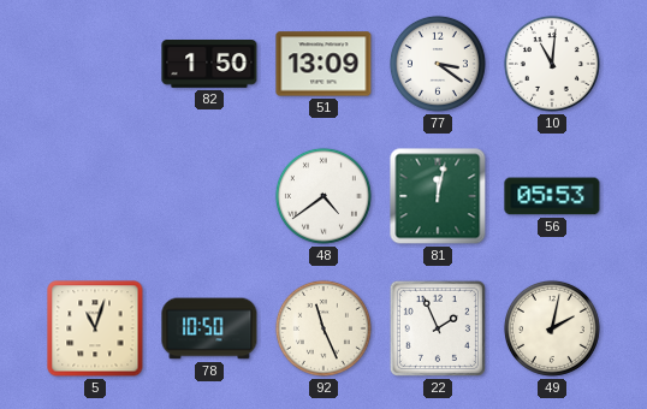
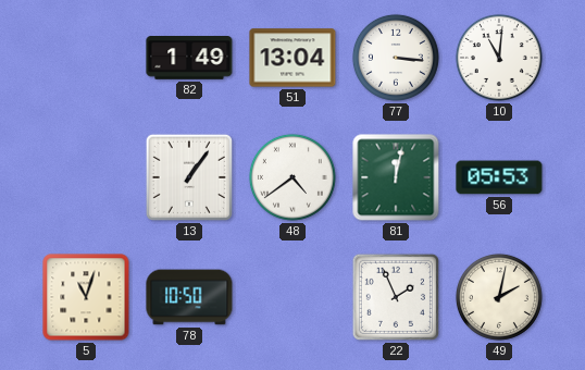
82: 1:50 -> 1:49 (189, 58)
51: 13:09 -> 13:04 (292, 58)
77: 3:21 -> 3:16 (396, 58)
13: none -> 1:06 (189, 177)
92: 11:26 -> none (323, 328)
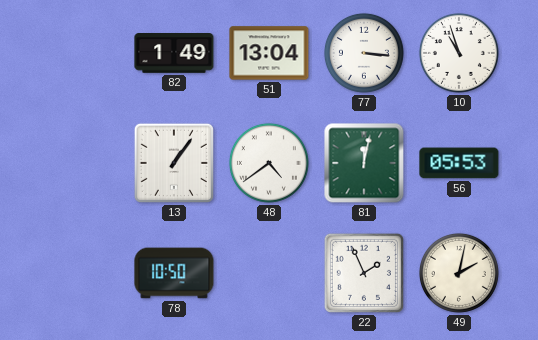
10: 11:01 -> 10:57 (459, 53)
5: 11:03 -> none (86, 297)
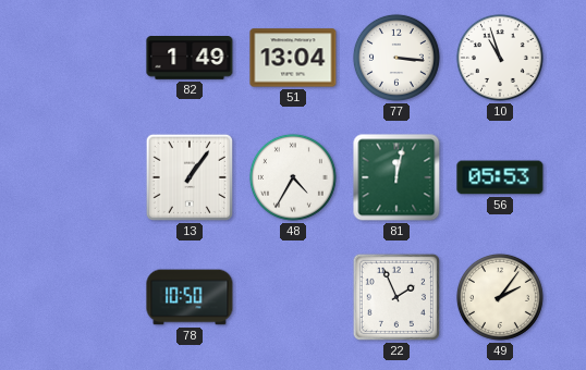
48: 4:39 -> 4:35 (293, 177)
49: 2:02 -> 2:06 (500, 297)
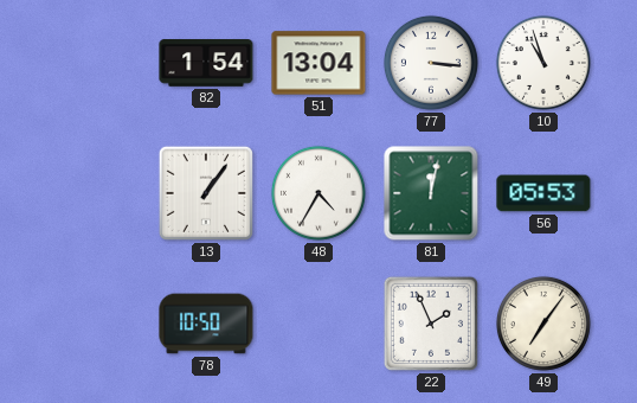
82: 1:49 -> 1:54 (206, 63)
49: 2:06 -> 7:06 (543, 324)
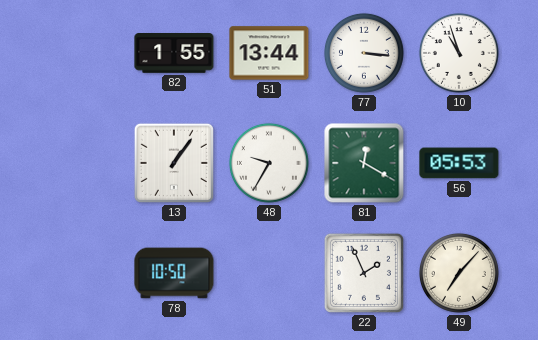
82: 1:54 -> 1:55 (174, 53)
51: 13:04 -> 13:44 (269, 53)
48: 4:35 -> 9:35 (269, 163)
81: 12:02 -> 12:20 (364, 163)
49: 7:06 -> 7:07 (459, 273)
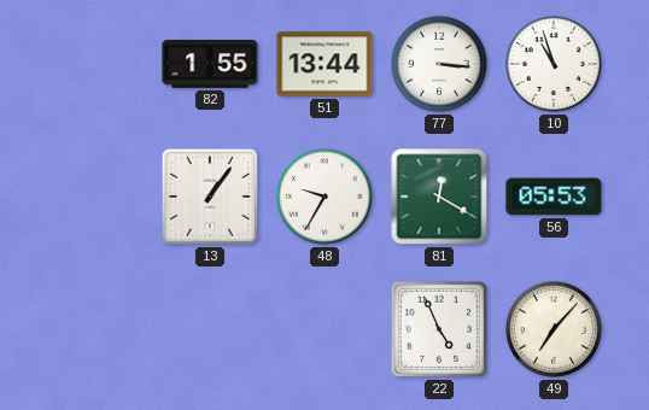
78: 10:50 -> none (174, 273)
22: 1:56 -> 4:56 (439, 329)
